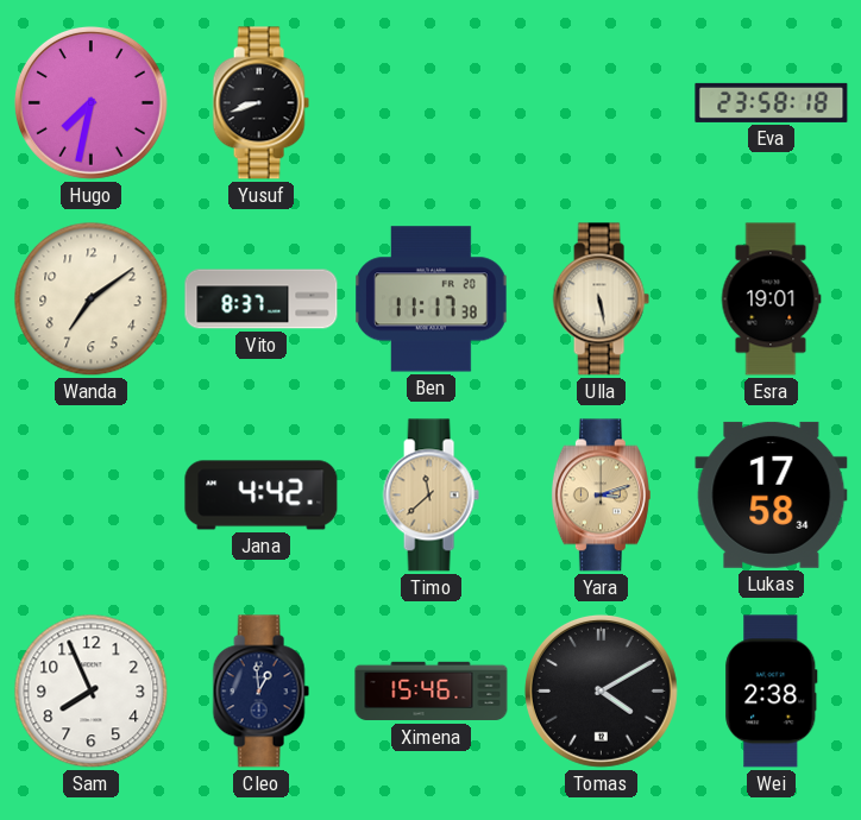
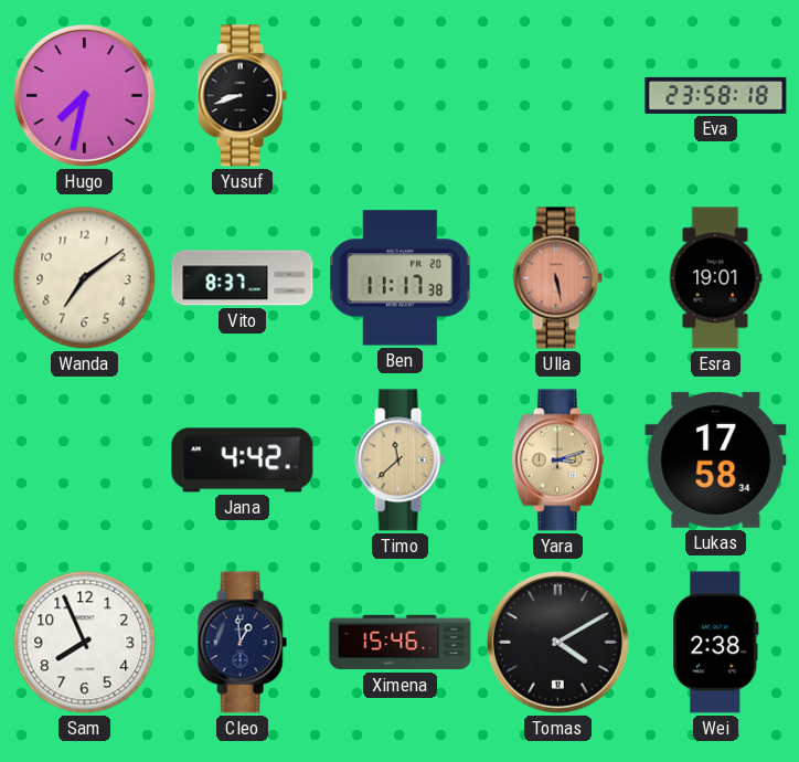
Ulla dial: cream -> salmon (557, 278)
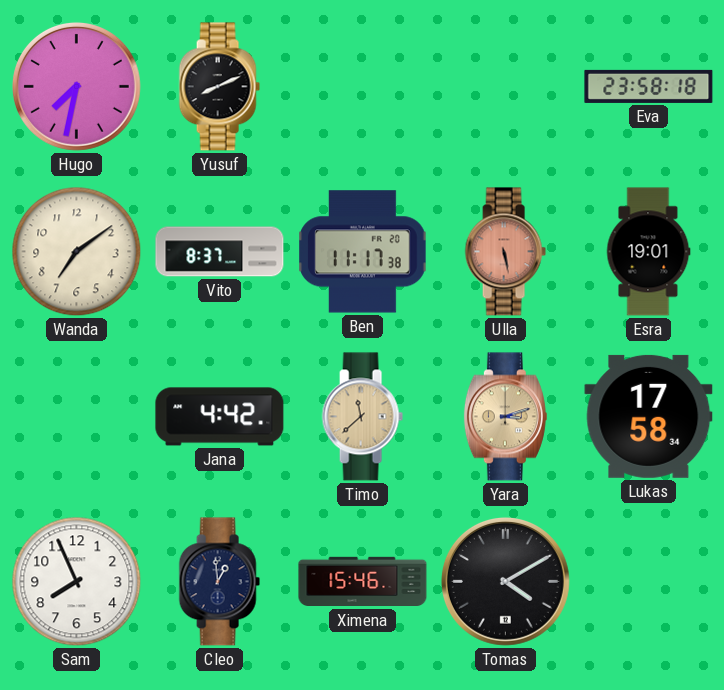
Yusuf: 8:42 -> 8:11 (219, 87)
Wei: 2:38 -> none (716, 643)
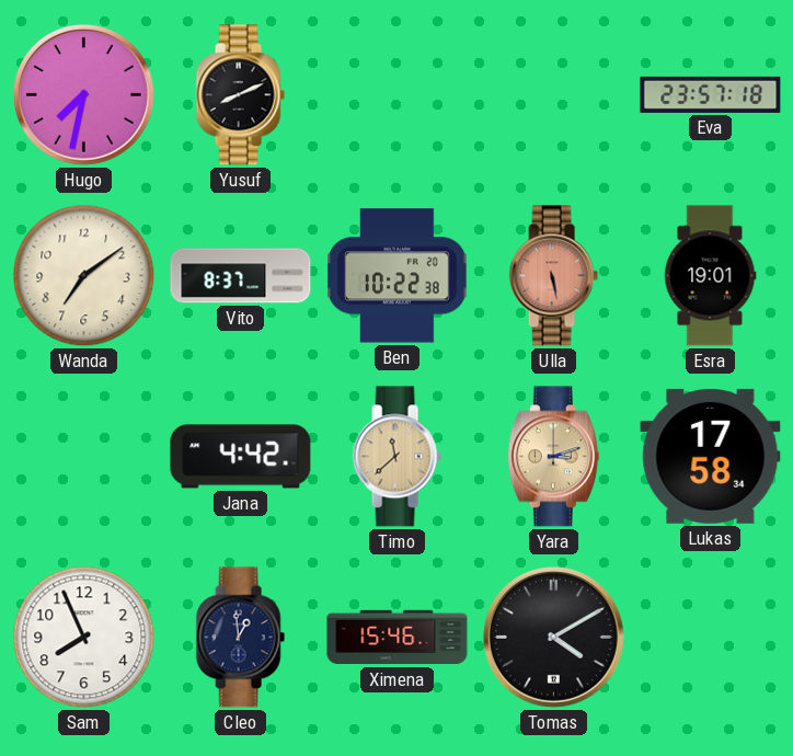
Eva: 23:58 -> 23:57 (711, 94)
Ben: 11:17 -> 10:22 (398, 276)
